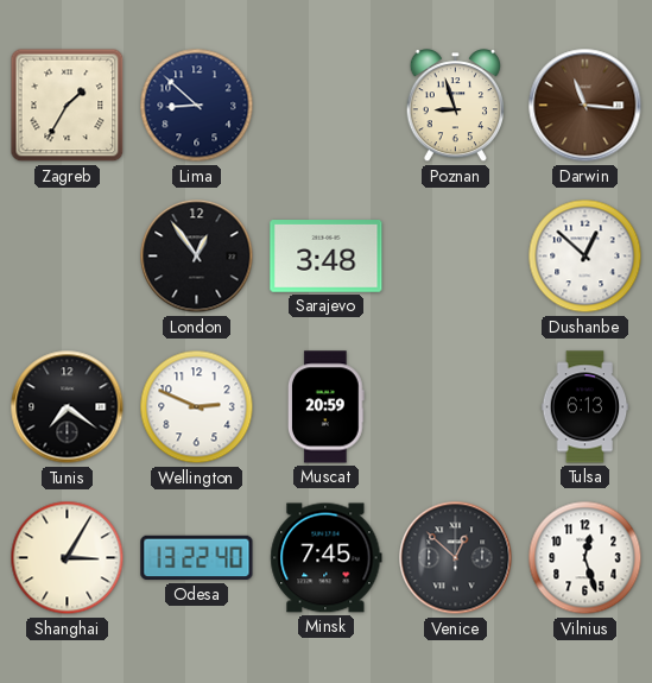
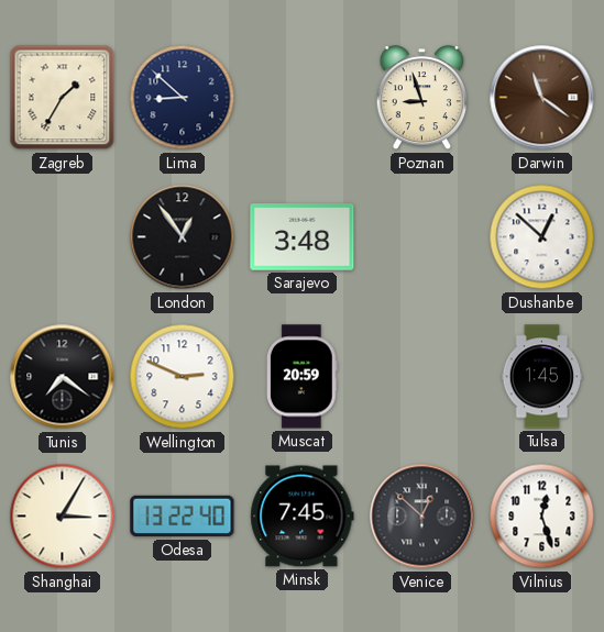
Darwin: 11:16 -> 11:21 (542, 98)
Tulsa: 6:13 -> 1:45 (542, 377)
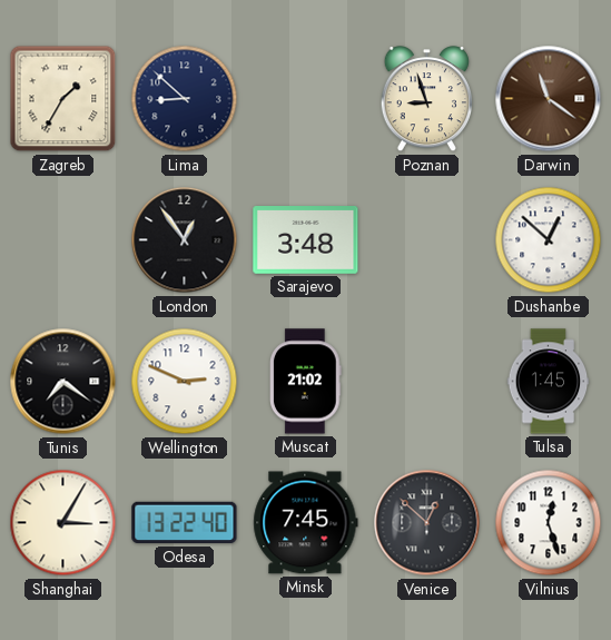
Muscat: 20:59 -> 21:02 (305, 382)
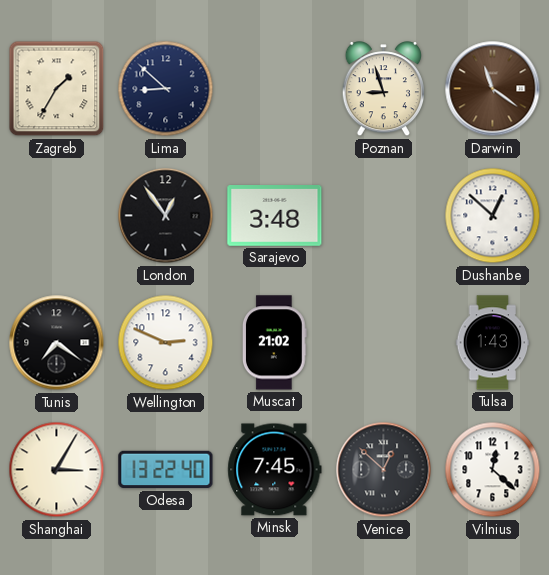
Tulsa: 1:45 -> 1:43 (493, 343)
Vilnius: 12:27 -> 12:22 (493, 470)
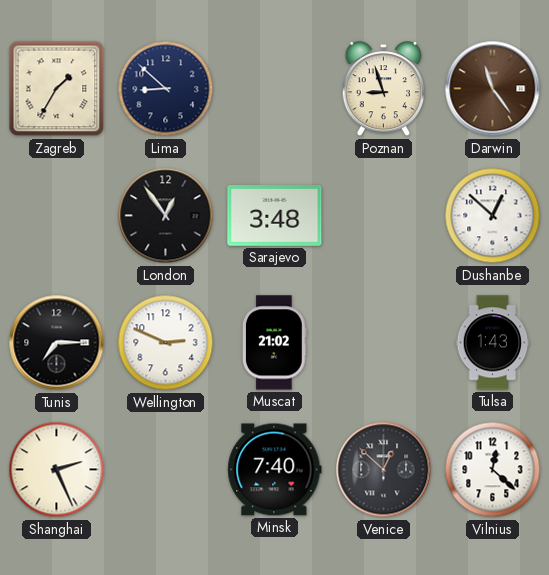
Darwin: 11:21 -> 11:24 (493, 89)
Tunis: 7:21 -> 7:15 (57, 343)
Shanghai: 3:05 -> 2:26 (57, 470)
Odesa: 13:22 -> none (166, 470)
Minsk: 7:45 -> 7:40 (275, 470)
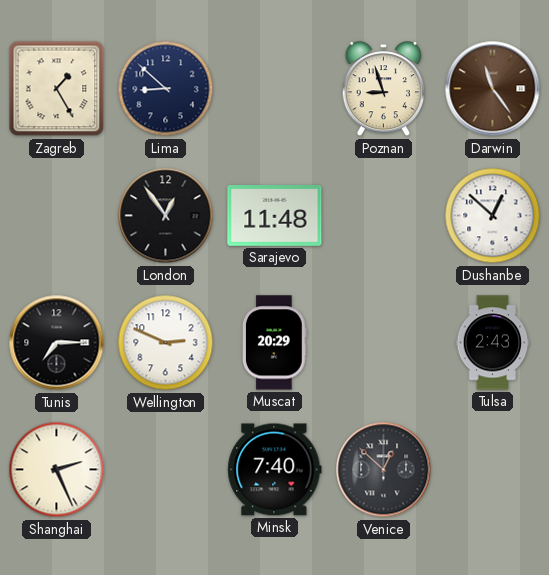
Zagreb: 1:35 -> 1:25 (57, 89)
Sarajevo: 3:48 -> 11:48 (275, 216)
Muscat: 21:02 -> 20:29 (274, 343)
Tulsa: 1:43 -> 2:43 (493, 343)
Vilnius: 12:22 -> none (493, 470)
